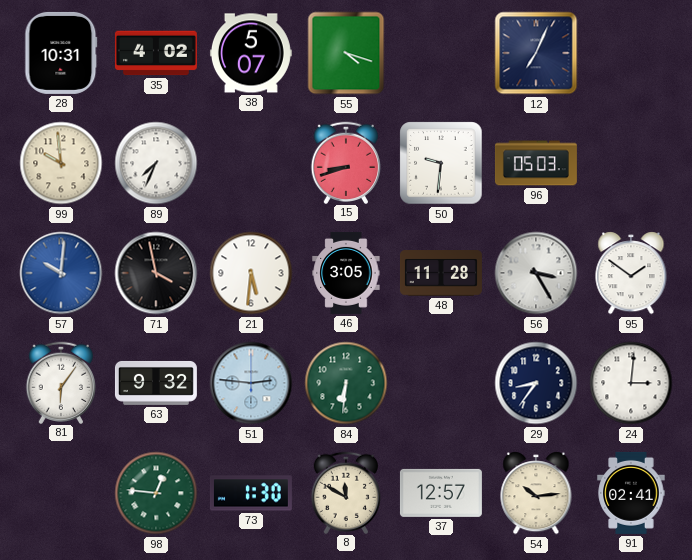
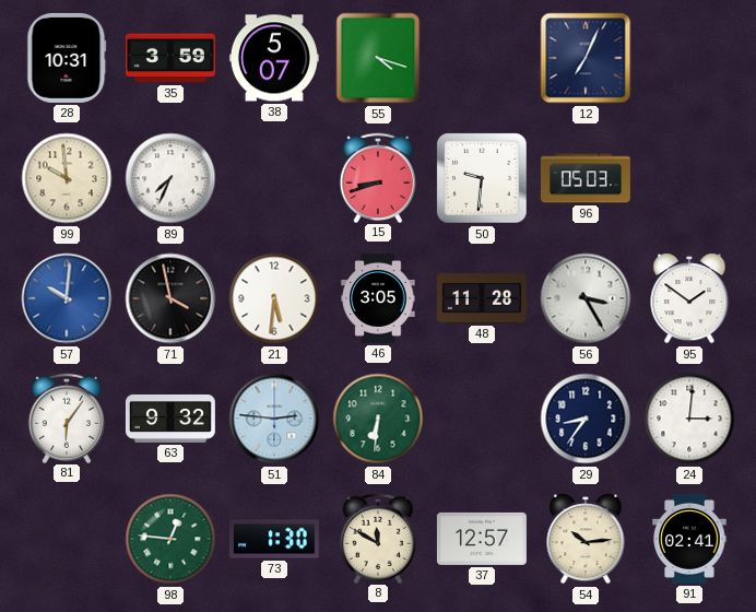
35: 4:02 -> 3:59 (170, 58)
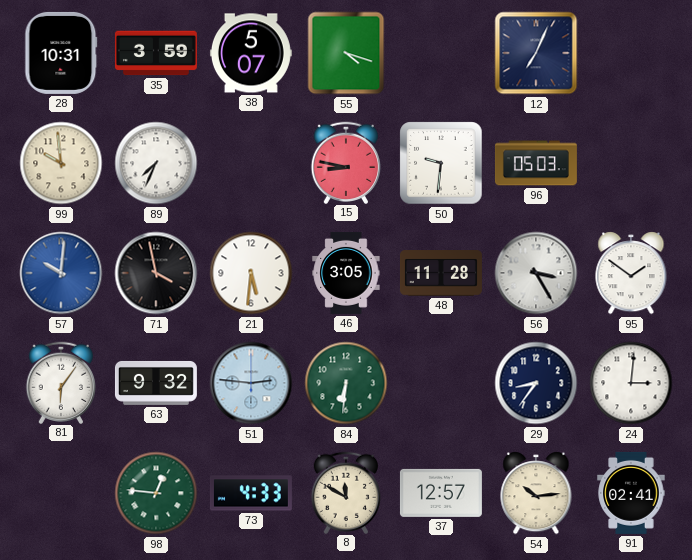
15: 8:42 -> 8:47 (346, 162)
73: 1:30 -> 4:33 (251, 493)
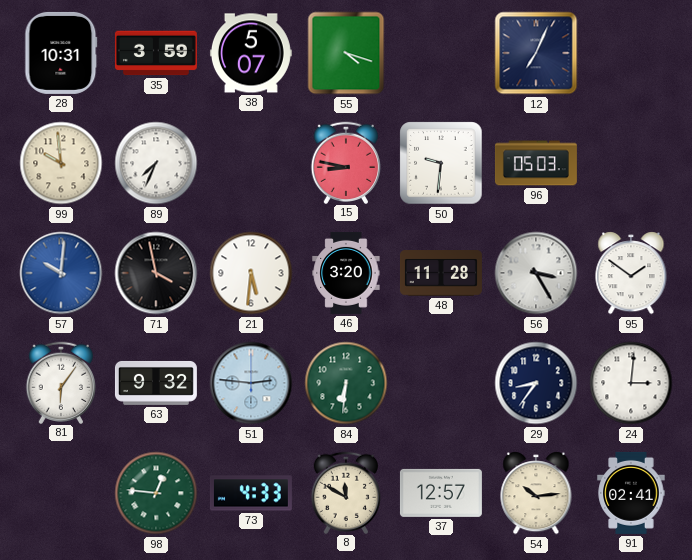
46: 3:05 -> 3:20 (346, 273)
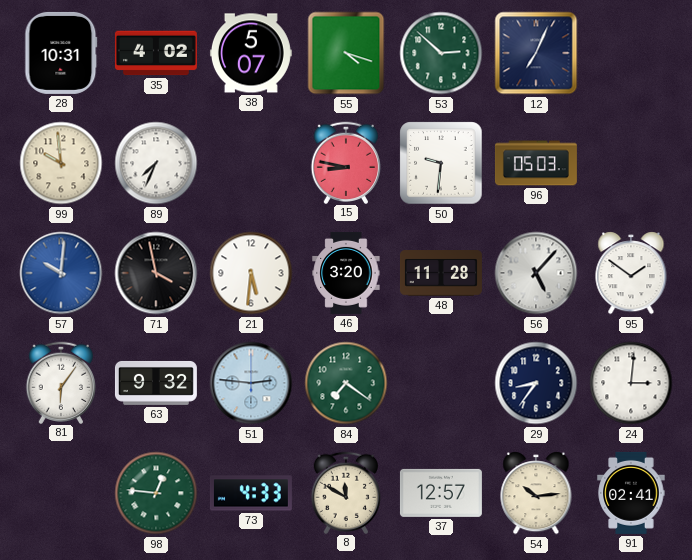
35: 3:59 -> 4:02 (156, 53)
53: none -> 2:52 (441, 53)
56: 3:25 -> 5:07 (536, 273)
84: 6:31 -> 7:21 (346, 383)
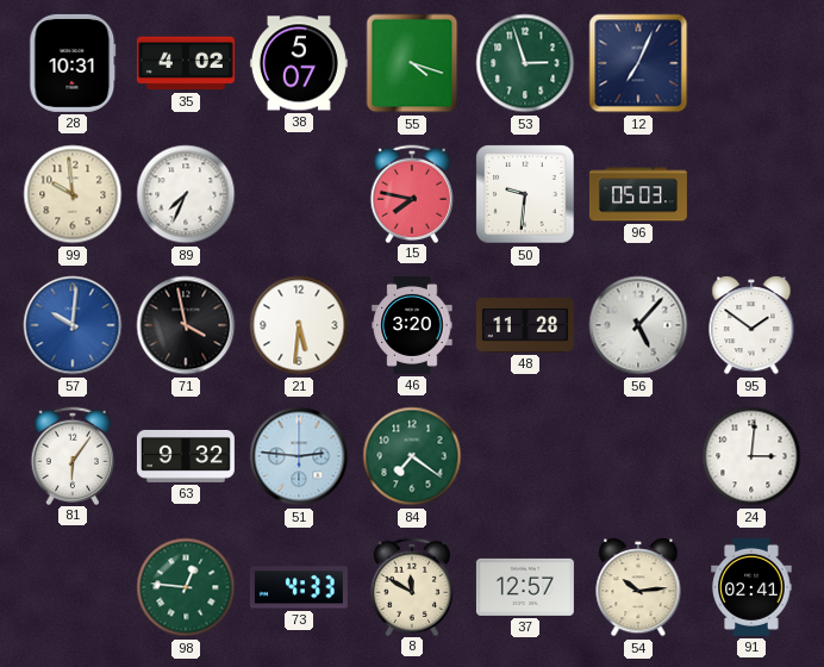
53: 2:52 -> 2:57 (525, 63)
15: 8:47 -> 7:47 (412, 193)
29: 8:36 -> none (536, 383)
